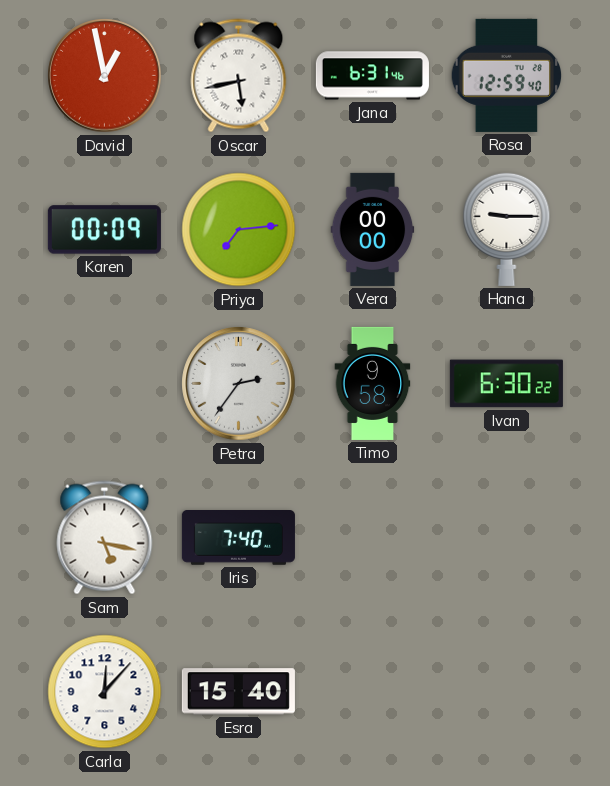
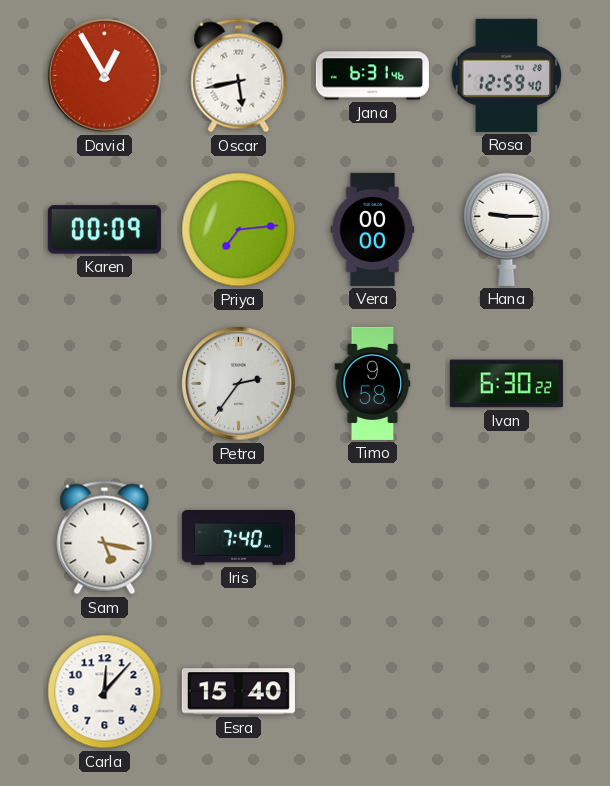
David: 12:58 -> 12:55 (105, 76)
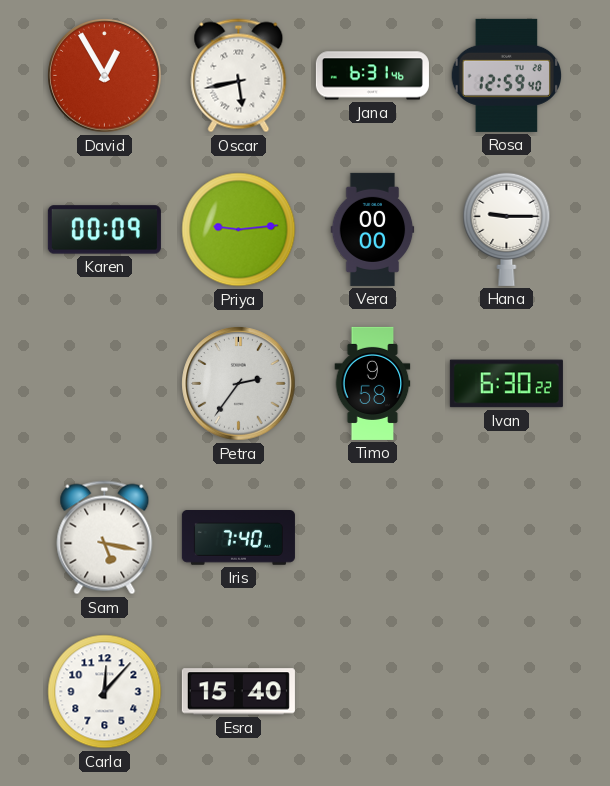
Priya: 7:14 -> 9:14 (239, 230)
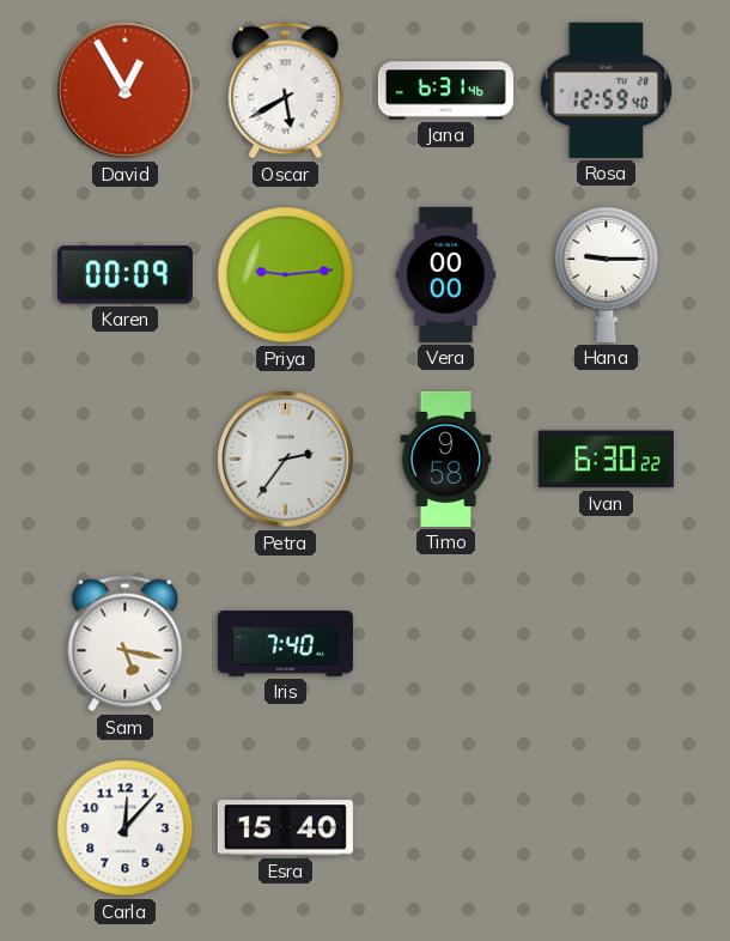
Oscar: 5:43 -> 5:40 (286, 91)
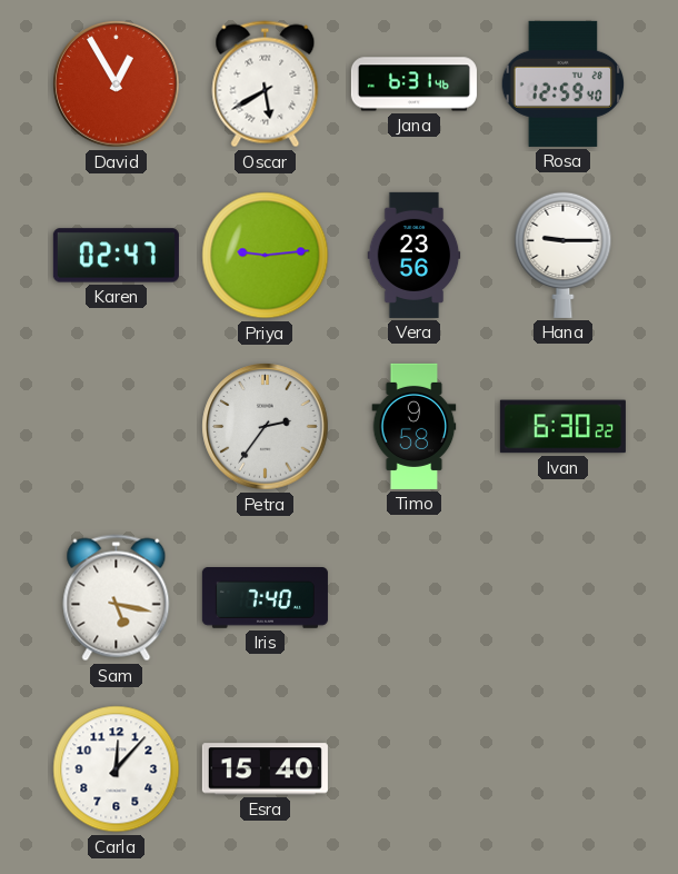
Karen: 00:09 -> 02:47 (116, 256)
Vera: 00:00 -> 23:56 (415, 255)
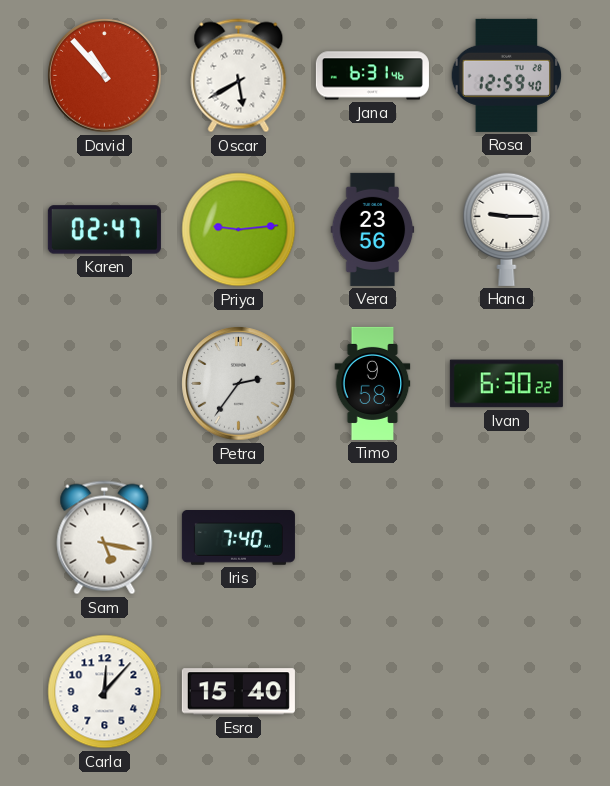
David: 12:55 -> 10:53 (105, 76)
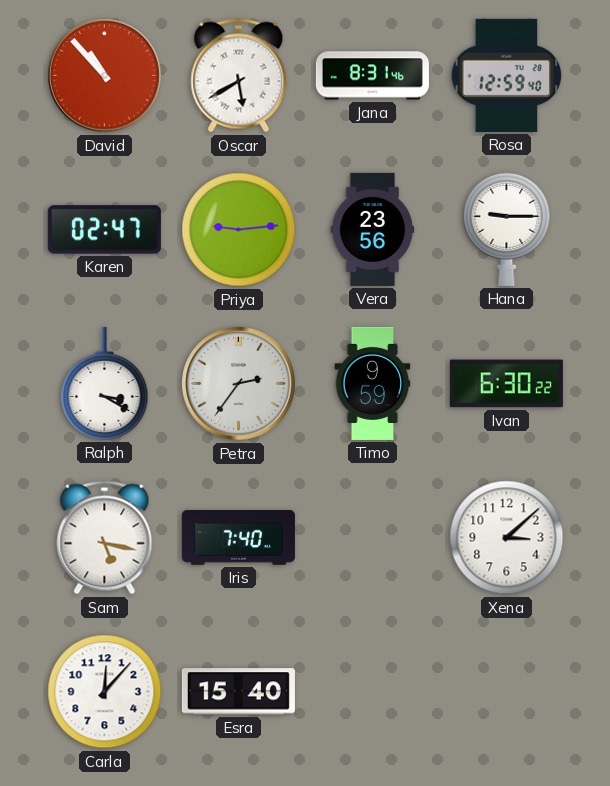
Jana: 6:31 -> 8:31 (372, 76)
Ralph: none -> 3:20 (105, 383)
Timo: 9:58 -> 9:59 (373, 383)
Xena: none -> 3:08 (507, 538)
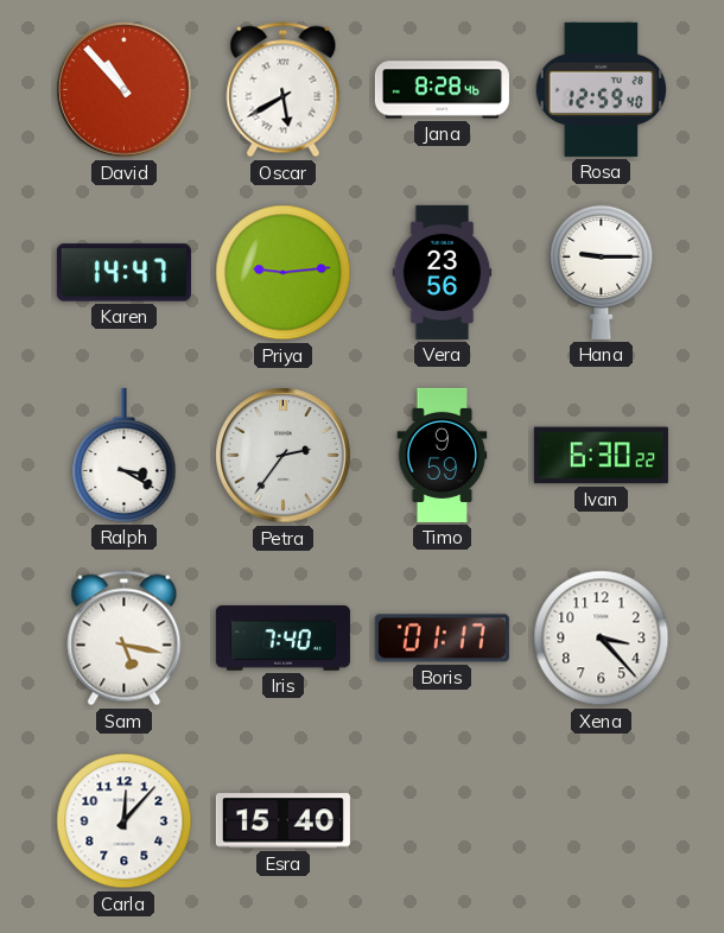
Jana: 8:31 -> 8:28 (442, 90)
Karen: 02:47 -> 14:47 (123, 273)
Boris: none -> 01:17 (442, 639)
Xena: 3:08 -> 3:23 (602, 639)
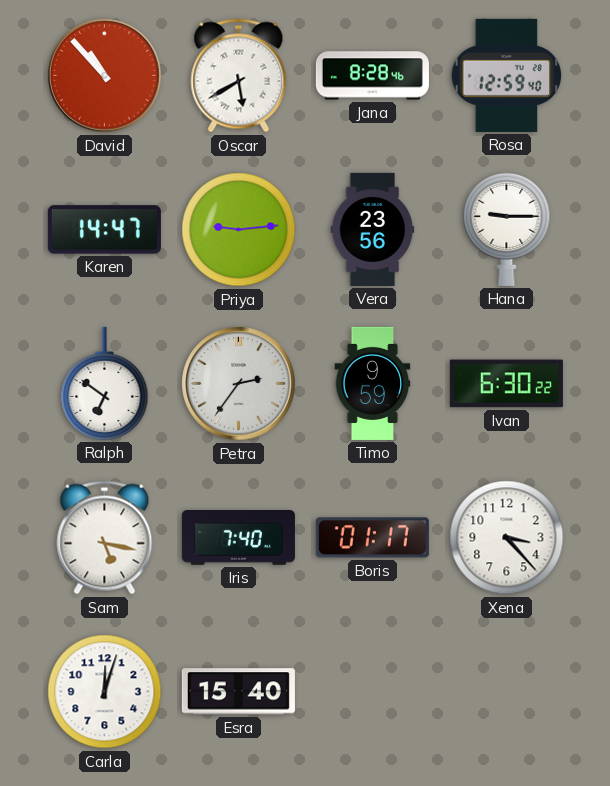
Ralph: 3:20 -> 6:51 (105, 383)
Carla: 12:07 -> 12:03 (105, 692)
